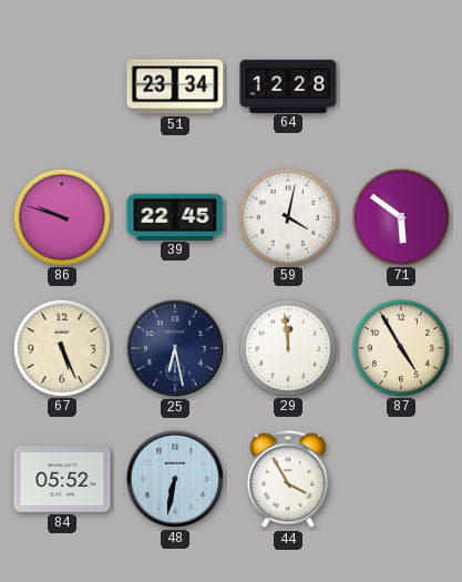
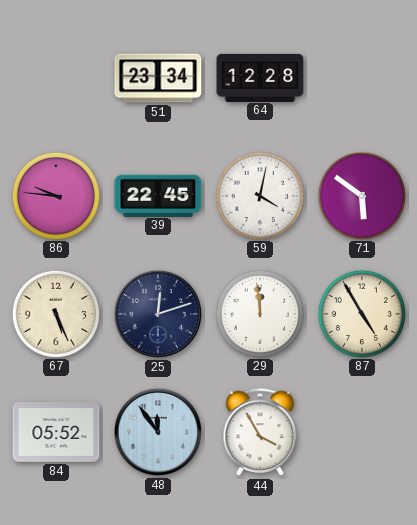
86: 9:48 -> 9:46 (55, 195)
25: 6:28 -> 12:12 (158, 314)
48: 6:32 -> 11:54 (158, 432)
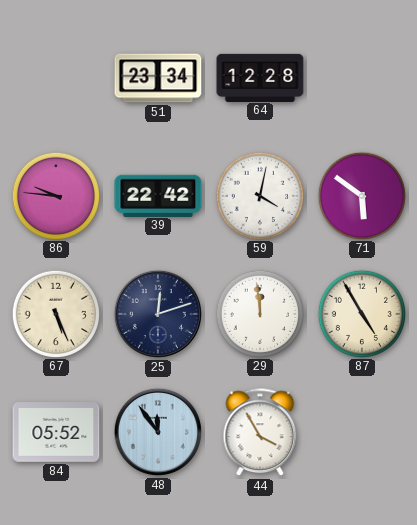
39: 22:45 -> 22:42 (158, 195)
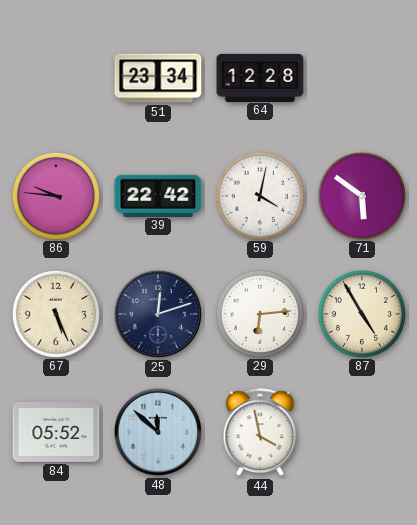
29: 11:59 -> 6:14 (259, 313)
48: 11:54 -> 11:52 (158, 432)
44: 3:55 -> 3:58 (260, 433)
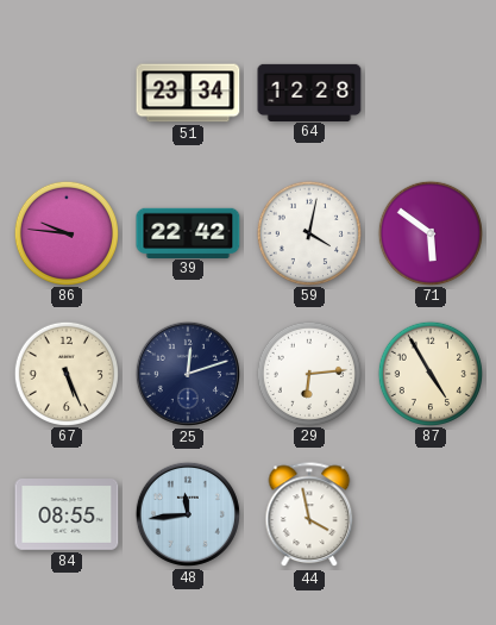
84: 05:52 -> 08:55 (67, 515)
48: 11:52 -> 11:44 (188, 514)
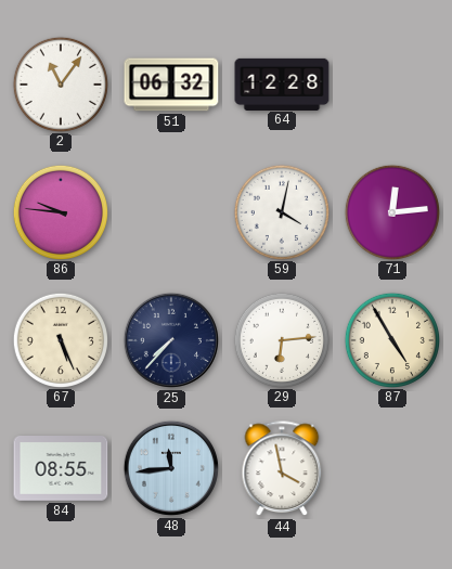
2: none -> 11:06 (60, 83)
51: 23:34 -> 06:32 (171, 85)
39: 22:42 -> none (188, 232)
71: 5:51 -> 12:14 (391, 211)
25: 12:12 -> 7:37 (171, 340)
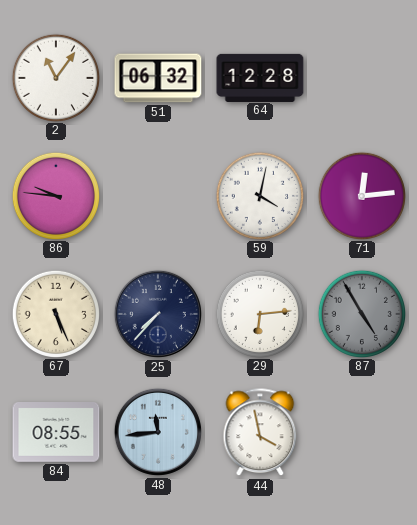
87 dial: cream -> grey (361, 313)
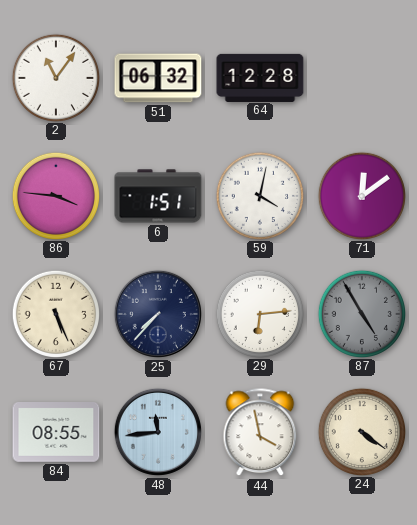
86: 9:46 -> 3:46 (55, 195)
6: none -> 1:51 (158, 196)
71: 12:14 -> 12:09 (361, 195)
24: none -> 4:21 (361, 431)
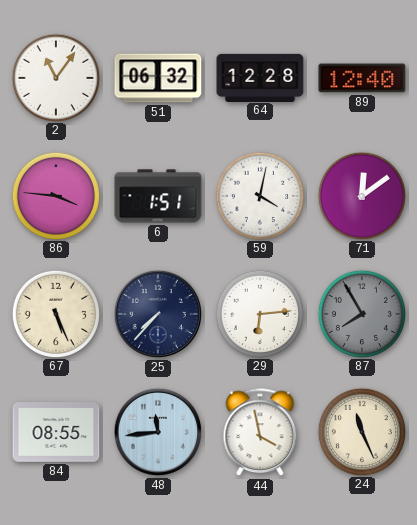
89: none -> 12:40 (362, 78)
87: 4:55 -> 7:55 (361, 313)
24: 4:21 -> 11:26 (361, 431)
